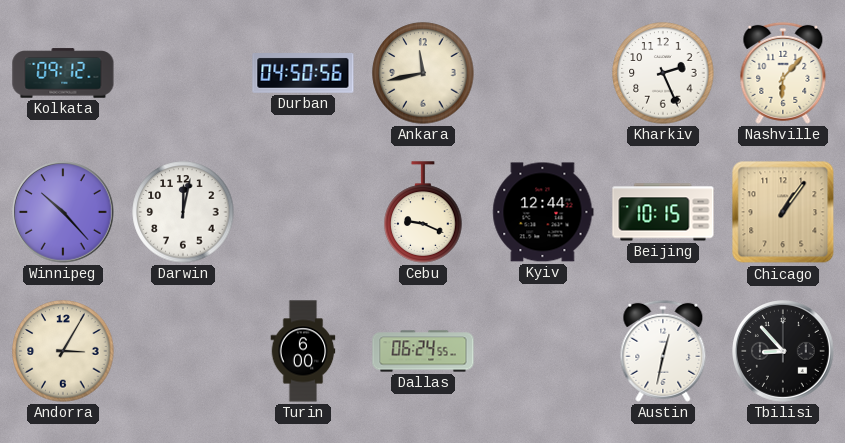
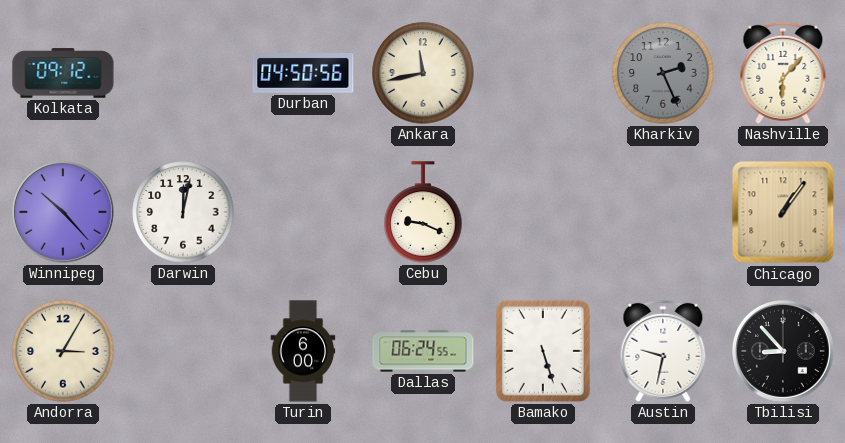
Kharkiv dial: white -> grey (663, 73)
Kyiv: 12:44 -> none (543, 212)
Beijing: 10:15 -> none (663, 212)
Bamako: none -> 5:27 (543, 351)
Austin: 12:32 -> 9:32 (663, 351)
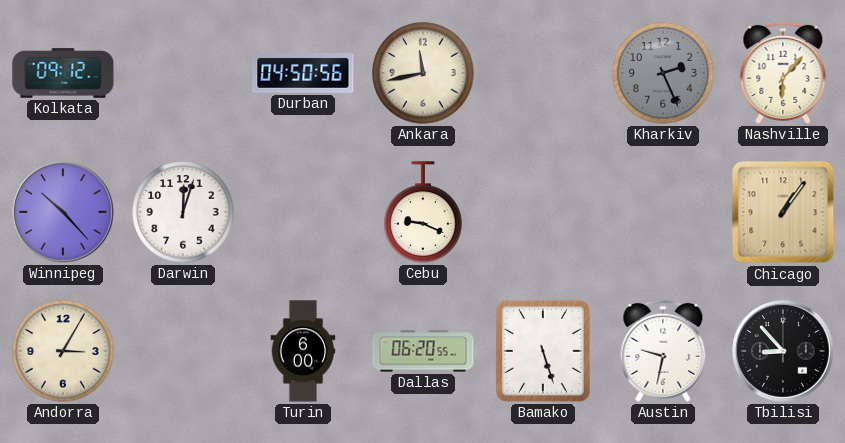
Darwin: 12:02 -> 12:03 (183, 212)
Dallas: 06:24 -> 06:20 (423, 351)
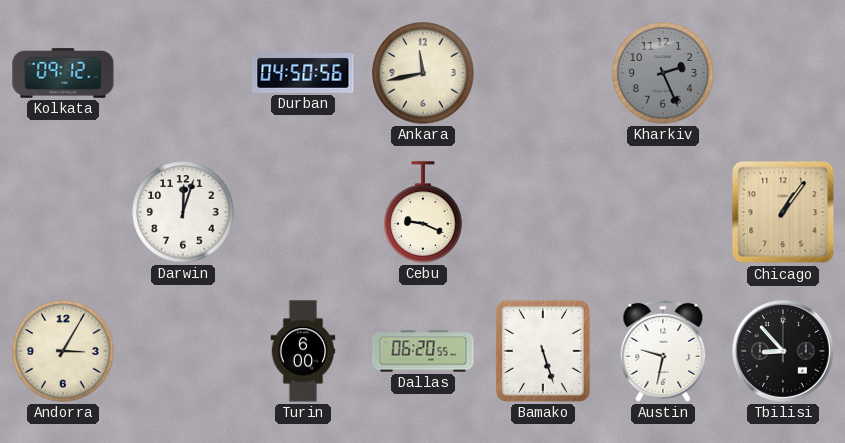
Nashville: 6:07 -> none (783, 73)
Winnipeg: 10:23 -> none (64, 213)
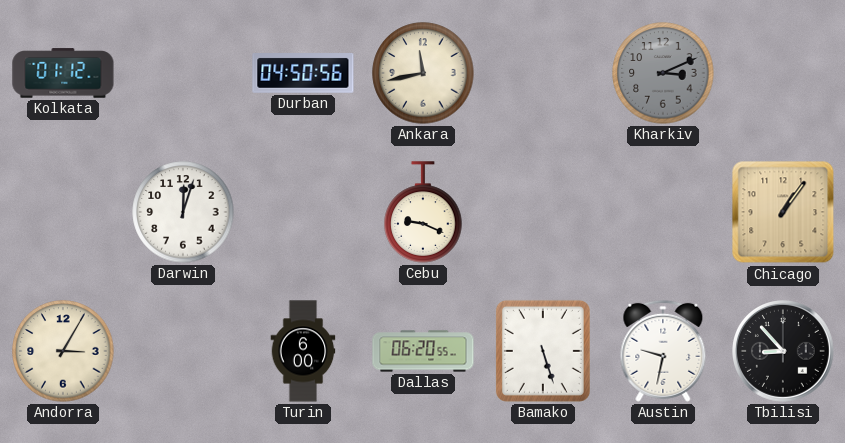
Kolkata: 09:12 -> 01:12 (63, 73)
Kharkiv: 2:26 -> 3:11 (663, 73)
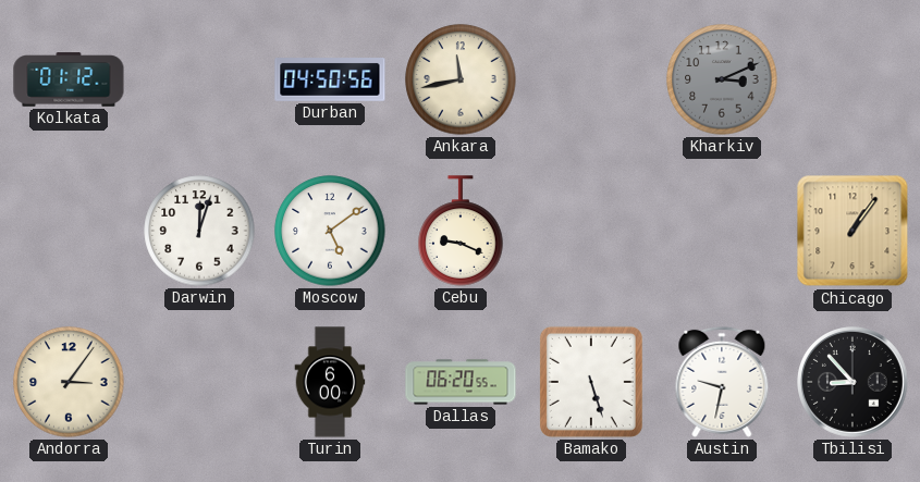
Moscow: none -> 5:09 (330, 231)
Andorra: 3:05 -> 3:06 (69, 382)
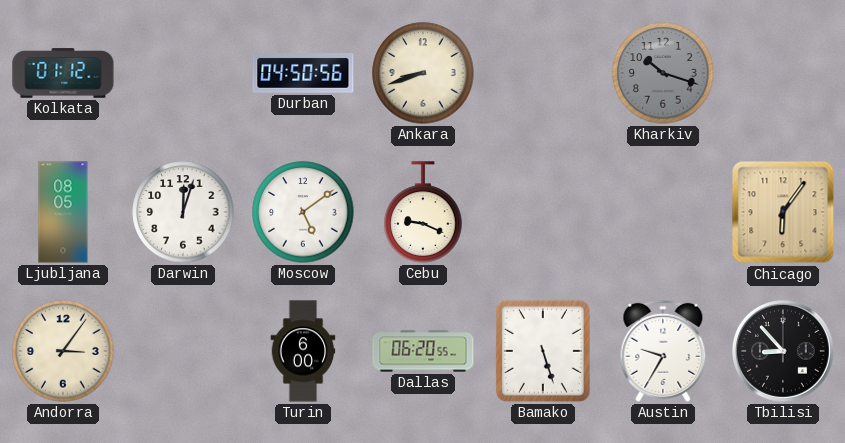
Ankara: 11:43 -> 8:42 (423, 73)
Kharkiv: 3:11 -> 10:18 (663, 73)
Ljubljana: none -> 08:05 (63, 212)
Chicago: 1:06 -> 6:06 (783, 212)
Austin: 9:32 -> 9:35 (663, 351)
